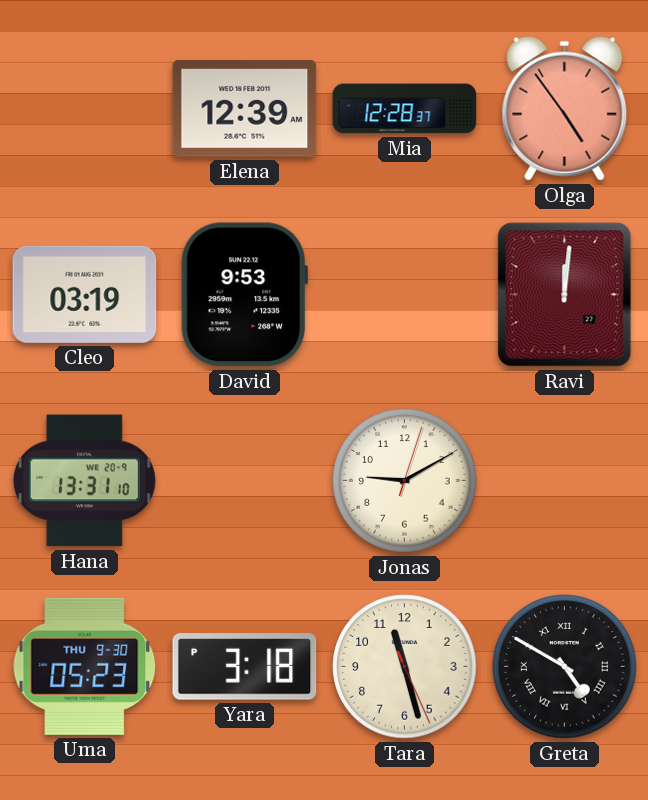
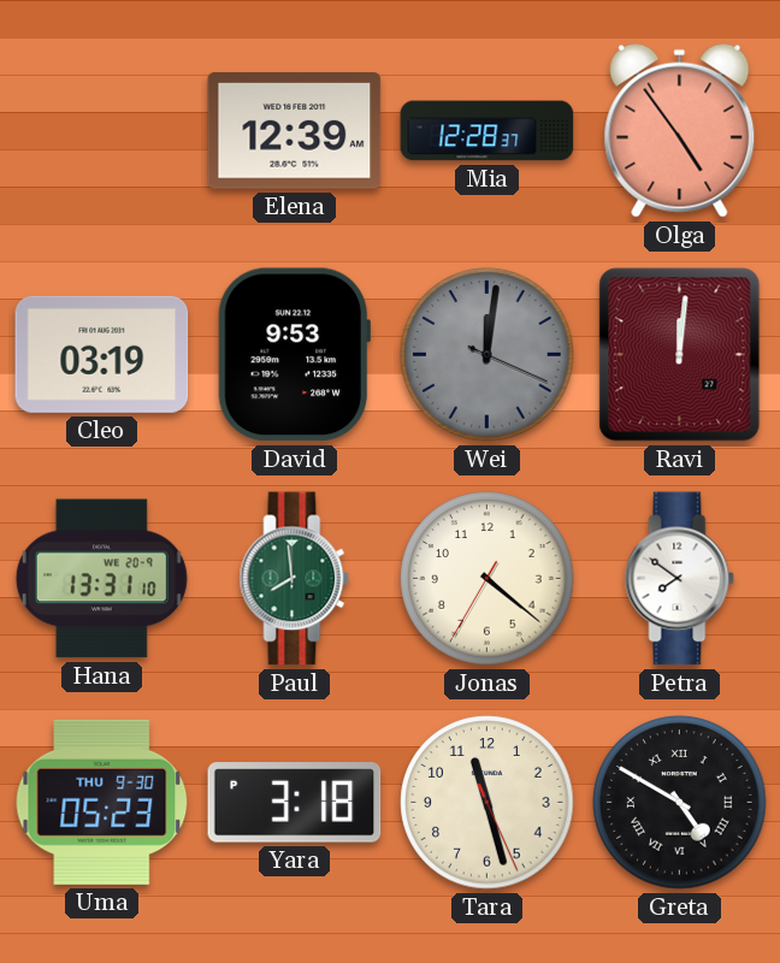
Wei: none -> 12:01 (487, 355)
Paul: none -> 7:59 (295, 579)
Jonas: 9:10 -> 4:21 (487, 579)
Petra: none -> 7:51 (680, 579)
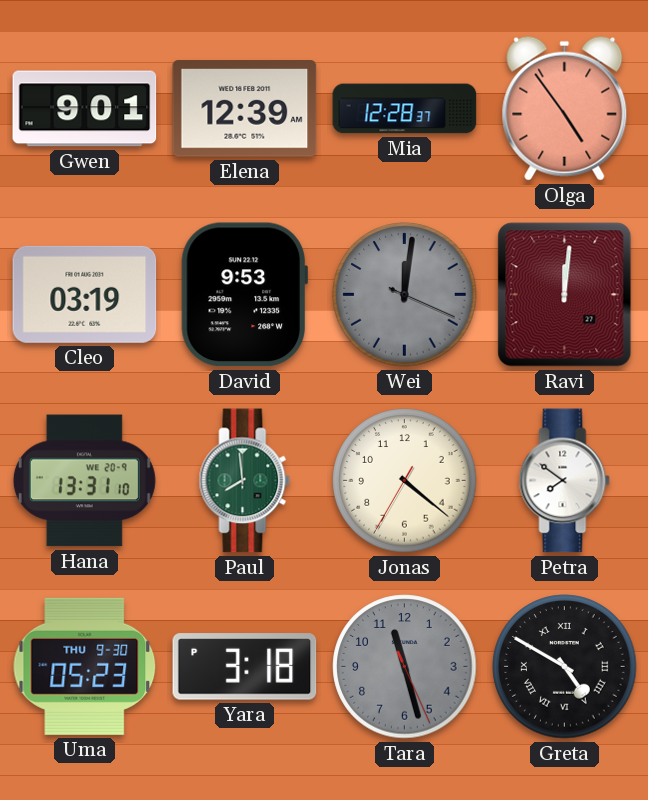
Gwen: none -> 9:01 (85, 109)
Tara dial: cream -> grey (405, 667)
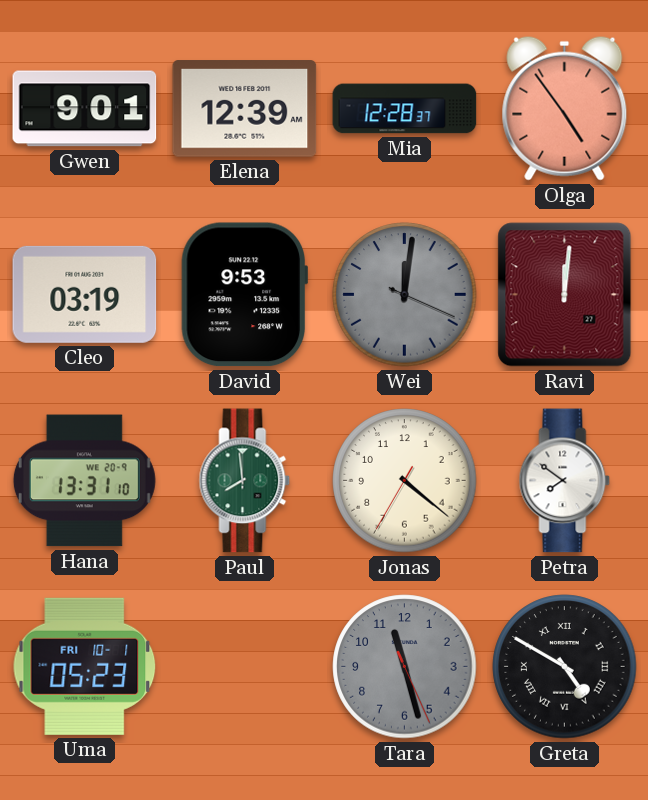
Uma date: THU 9-30 -> FRI 10-1 (85, 666)
Yara: 3:18 -> none (245, 667)
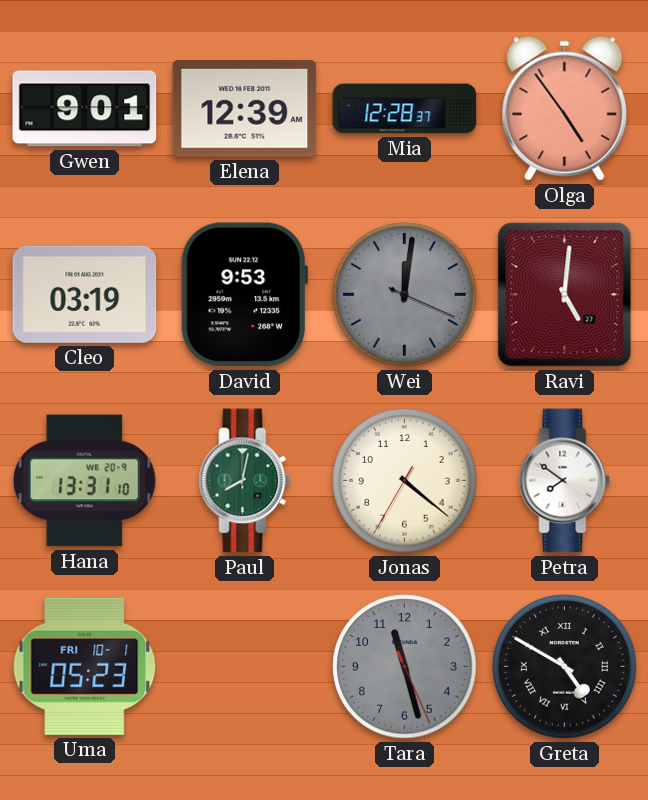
Ravi: 12:01 -> 5:01 (565, 295)
Paul: 7:59 -> 8:02 (245, 481)
